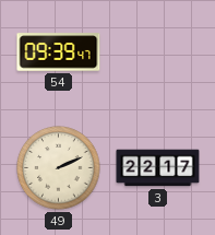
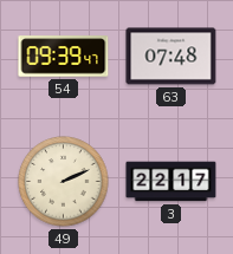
63: none -> 07:48 (171, 57)
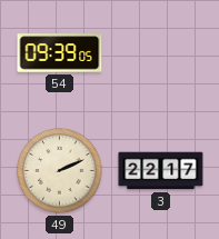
54: 09:39:47 -> 09:39:05 (60, 53)
63: 07:48 -> none (171, 57)
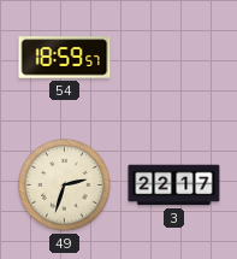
54: 09:39 -> 18:59 (65, 58)
49: 2:11 -> 2:33 (65, 186)
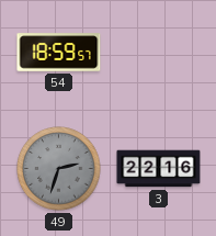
49 dial: cream -> grey (59, 169)
3: 22:17 -> 22:16 (159, 169)
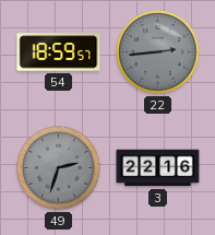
22: none -> 2:44 (158, 52)
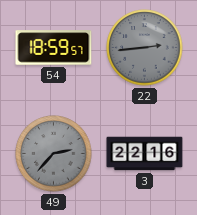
49: 2:33 -> 2:37 (54, 154)
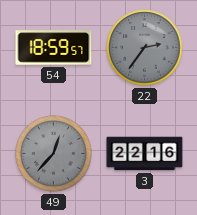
22: 2:44 -> 2:36 (145, 48)
49: 2:37 -> 12:37 (54, 154)
